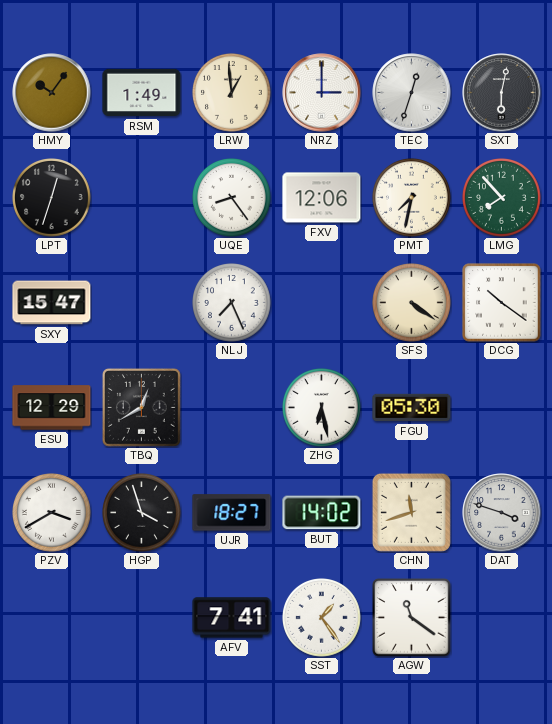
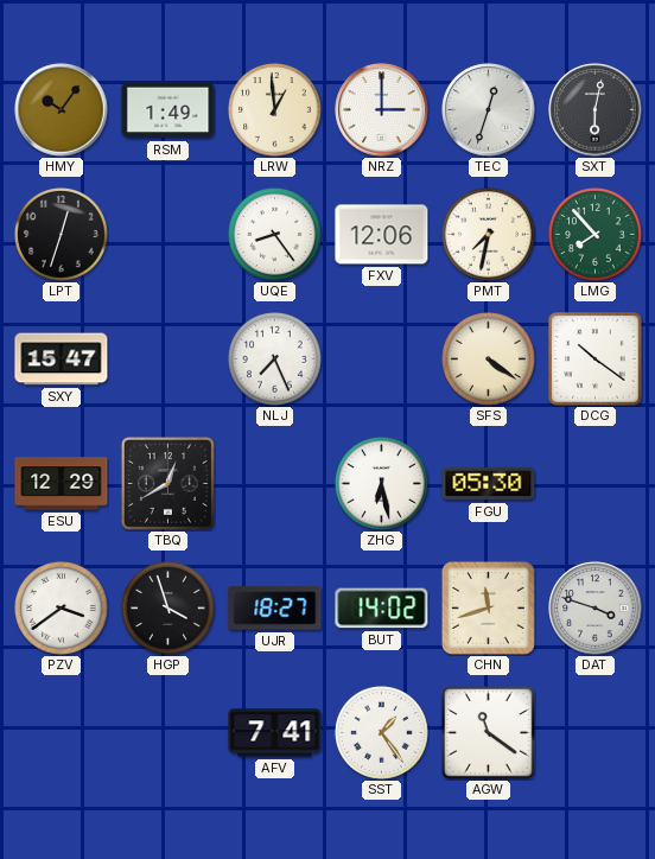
PZV: 3:40 -> 3:39 (62, 609)
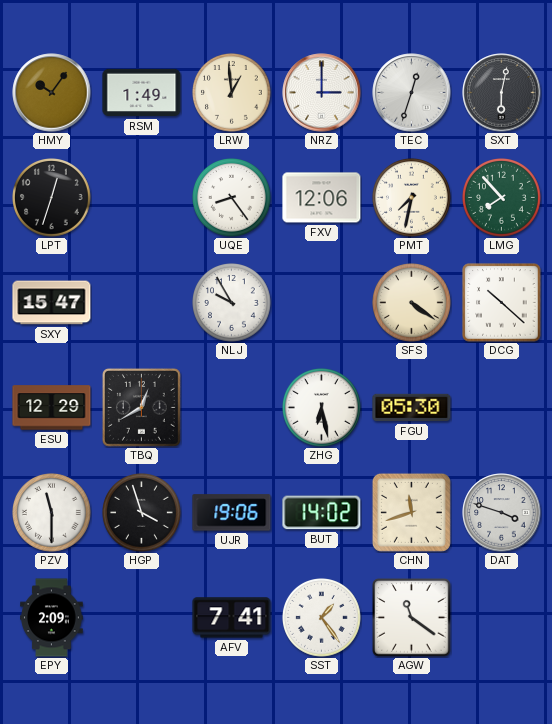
NLJ: 7:26 -> 9:55 (232, 303)
DCG: 10:21 -> 10:22 (502, 303)
PZV: 3:39 -> 11:30 (52, 513)
UJR: 18:27 -> 19:06 (232, 513)
EPY: none -> 2:09 (52, 618)
